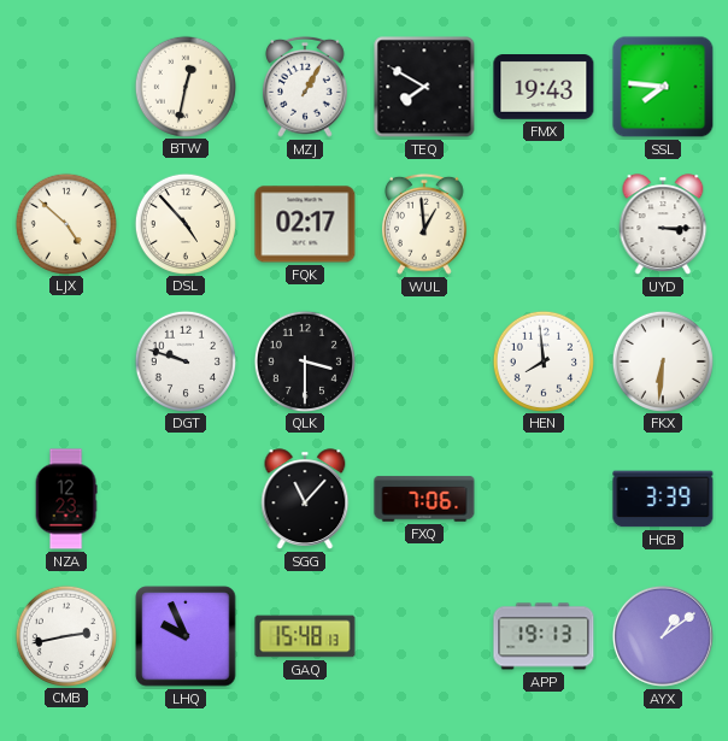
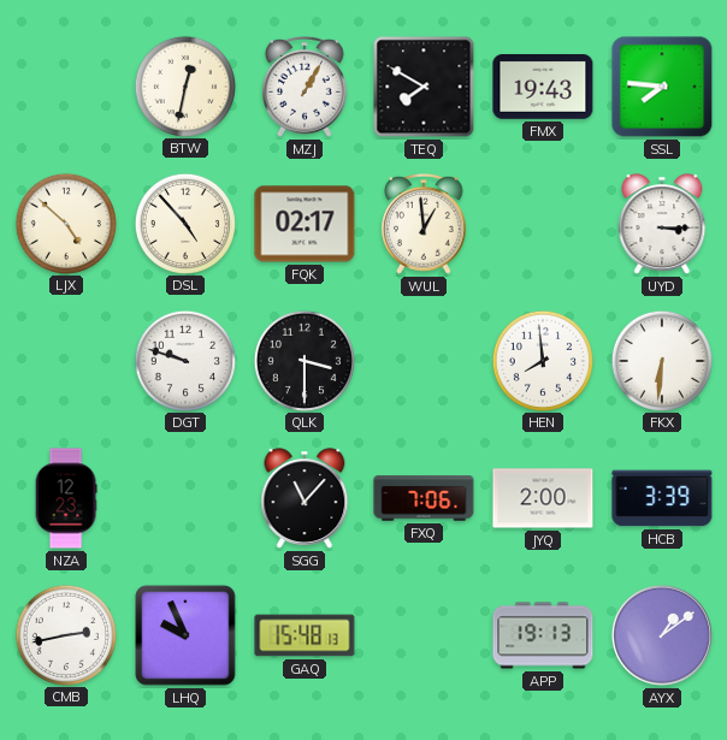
JYQ: none -> 2:00 (543, 498)
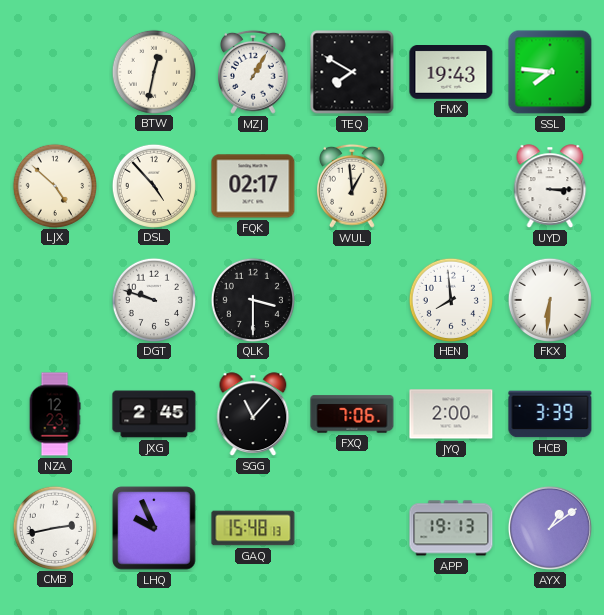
JXG: none -> 2:45 (154, 414)
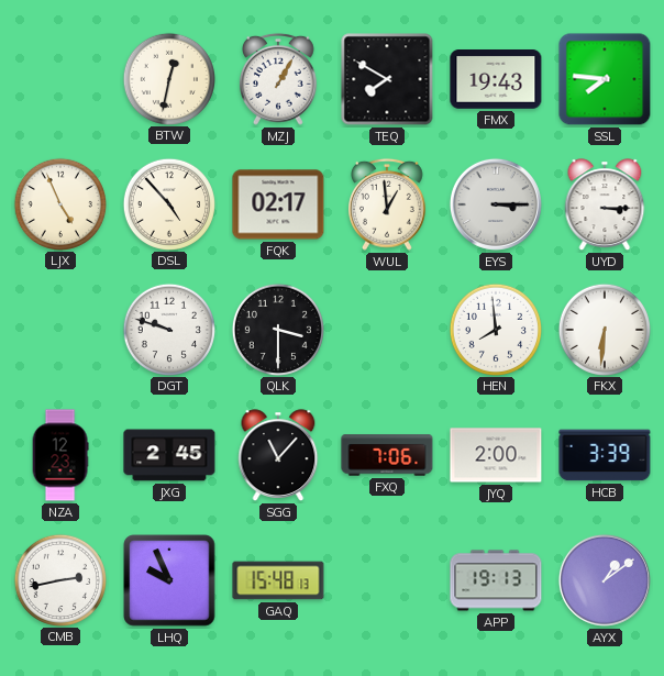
LJX: 4:52 -> 4:56 (59, 203)
EYS: none -> 3:15 (496, 204)
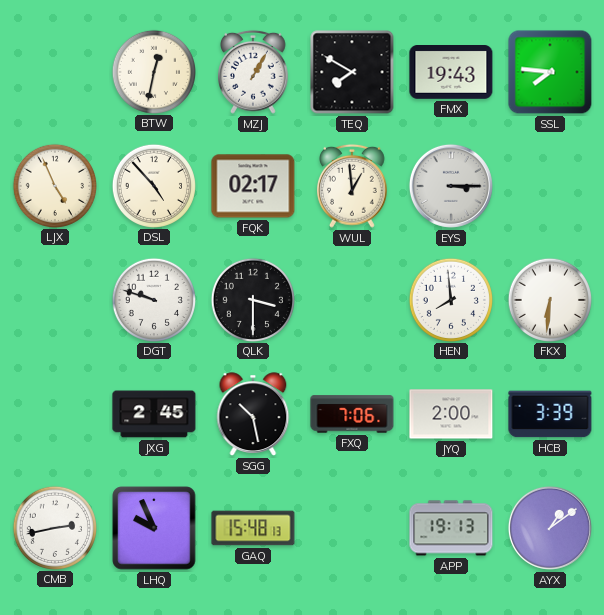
UYD: 3:15 -> none (605, 204)
NZA: 12:23 -> none (60, 455)
SGG: 11:07 -> 10:28 (253, 414)
